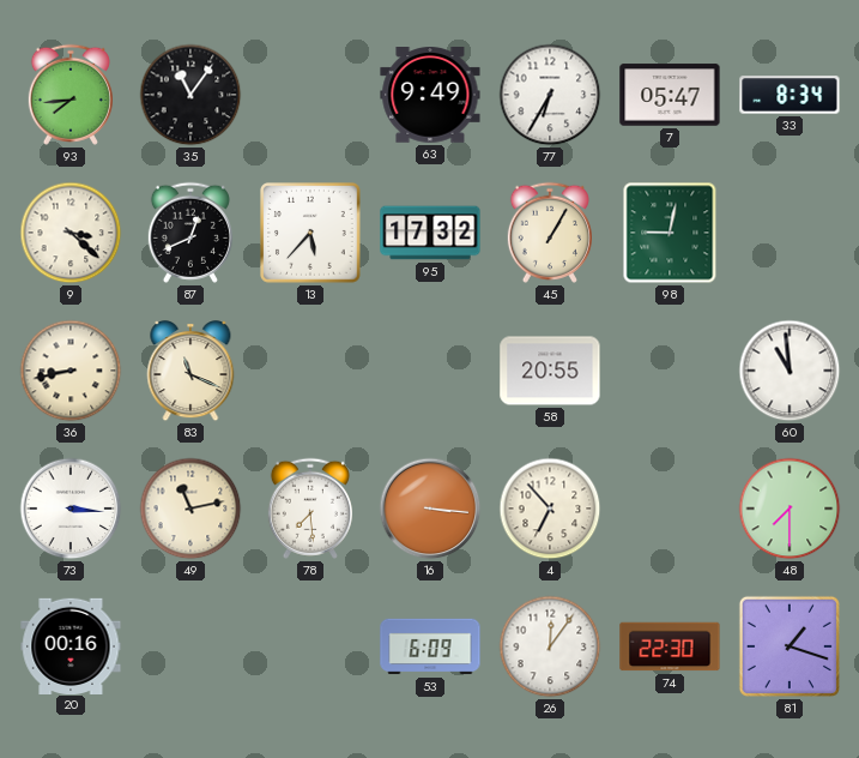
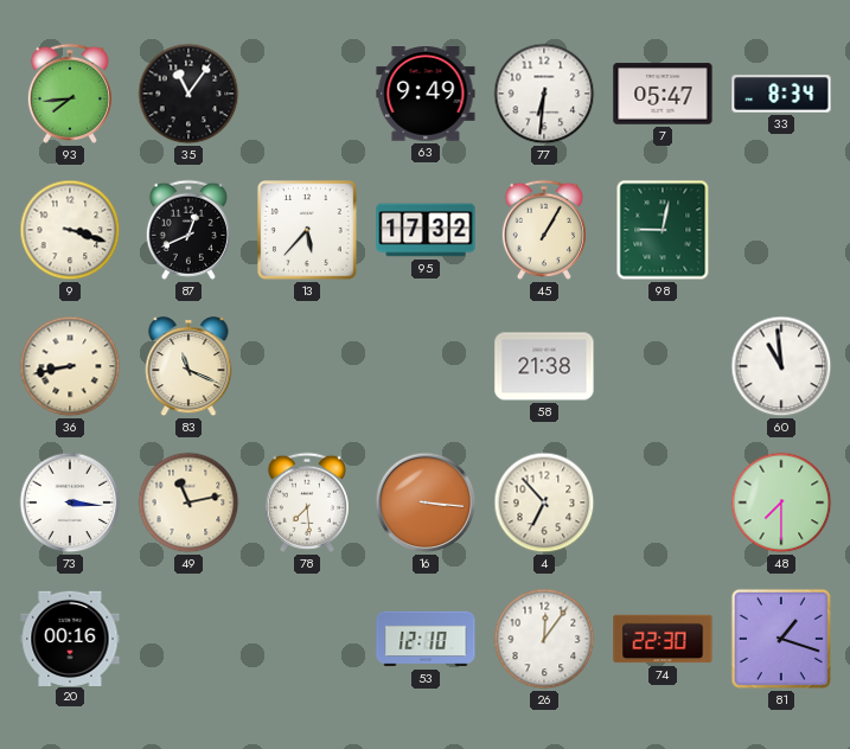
77: 6:35 -> 6:31 (544, 94)
9: 3:22 -> 3:18 (70, 230)
58: 20:55 -> 21:38 (544, 366)
53: 6:09 -> 12:10 (426, 639)
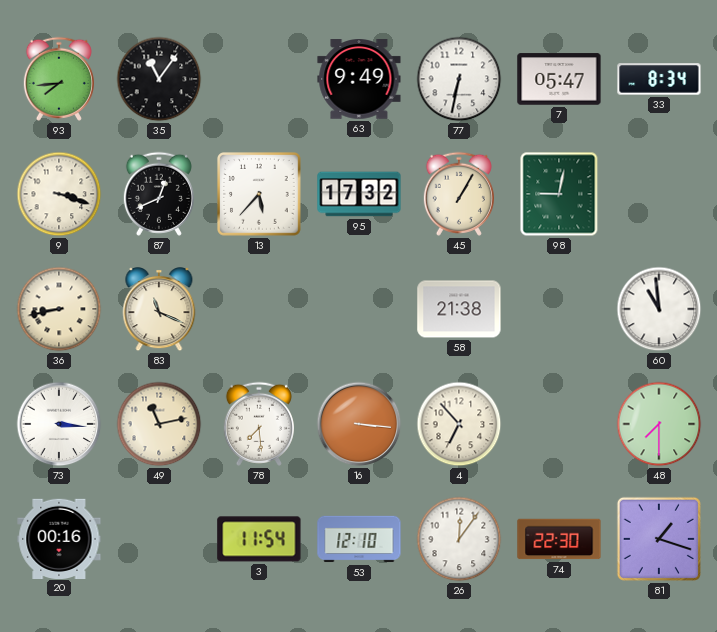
77: 6:31 -> 6:32 (459, 79)
3: none -> 11:54 (259, 539)
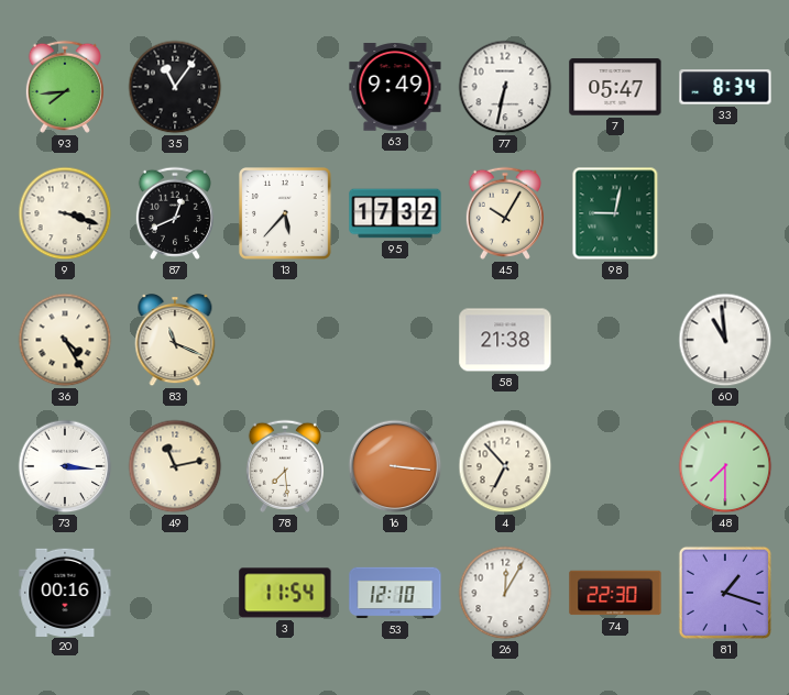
45: 1:05 -> 10:05 (505, 213)
36: 8:43 -> 4:25 (65, 340)
26: 12:06 -> 12:05 (505, 593)
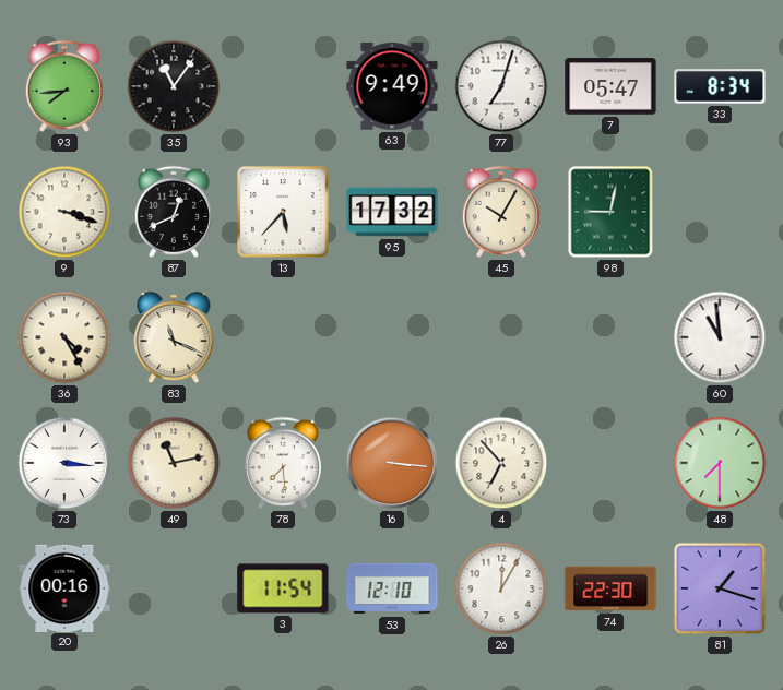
77: 6:32 -> 7:03 (501, 86)
58: 21:38 -> none (505, 340)
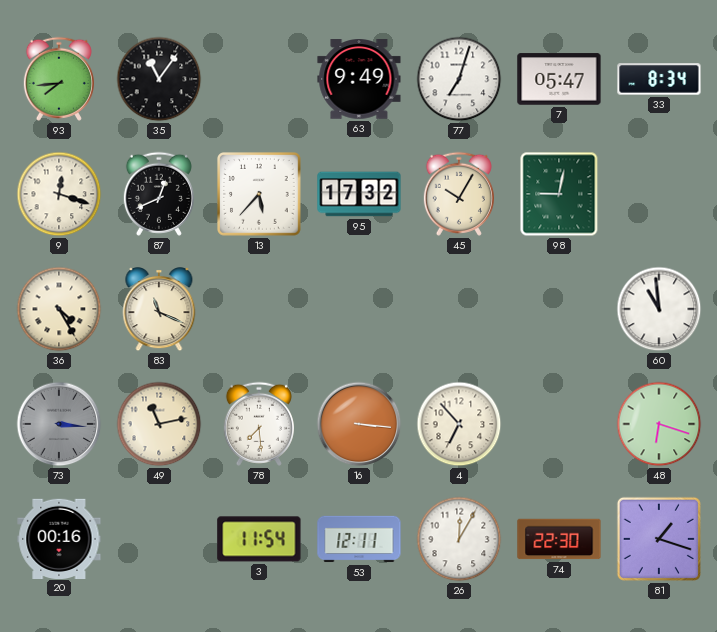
9: 3:18 -> 12:18 (59, 194)
73 dial: white -> grey (59, 424)
48: 7:30 -> 6:18 (659, 424)
53: 12:10 -> 12:11 (359, 539)
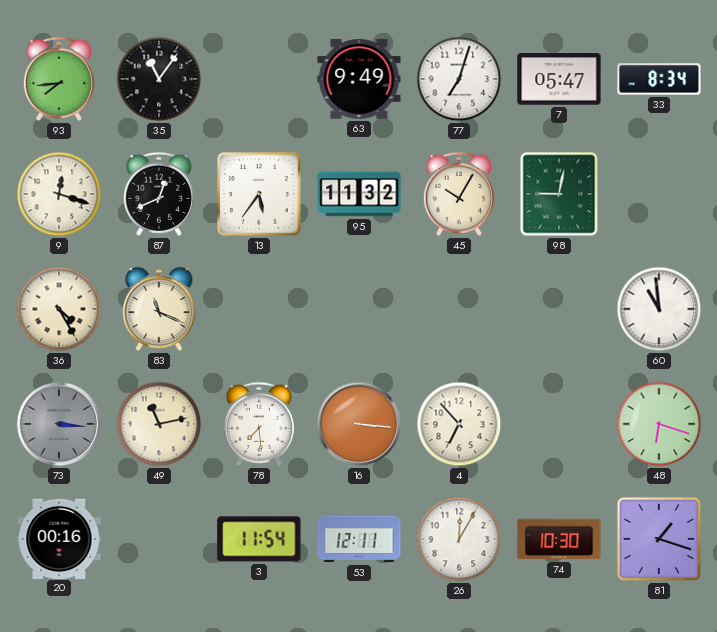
13: 5:37 -> 5:36 (260, 195)
95: 17:32 -> 11:32 (359, 194)
74: 22:30 -> 10:30 (559, 539)
